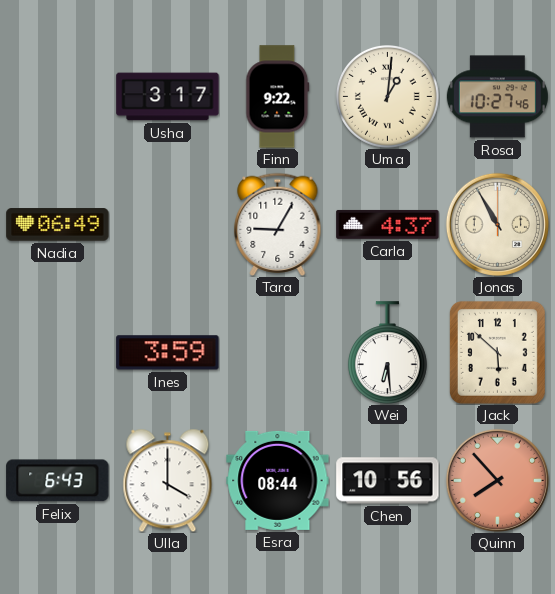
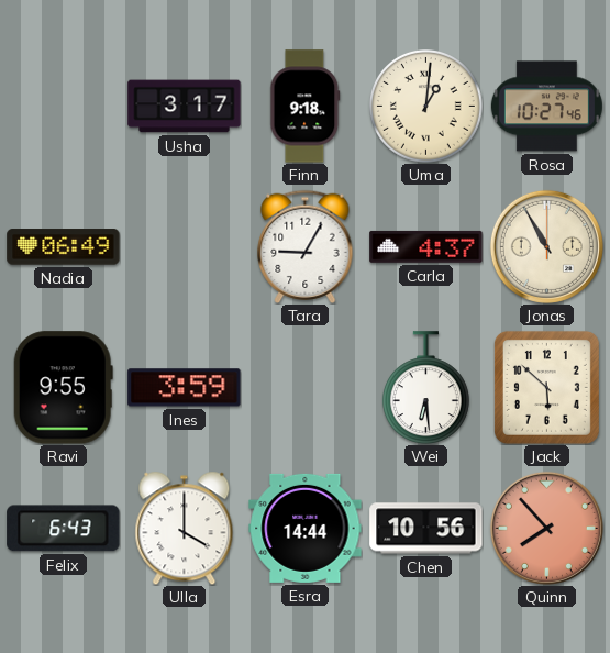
Finn: 9:22 -> 9:18 (306, 107)
Ravi: none -> 9:55 (63, 388)
Esra: 08:44 -> 14:44 (306, 528)
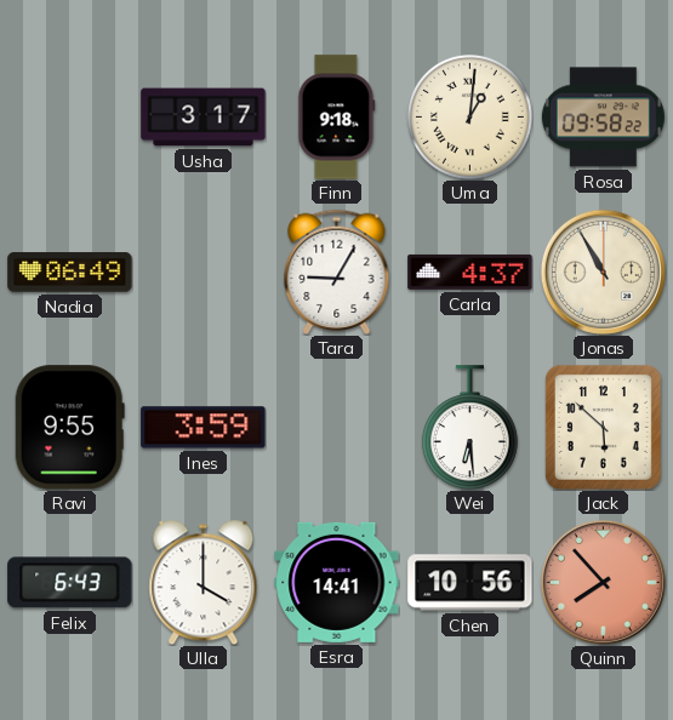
Rosa: 10:27 -> 09:58 (603, 118)
Esra: 14:44 -> 14:41 (337, 582)
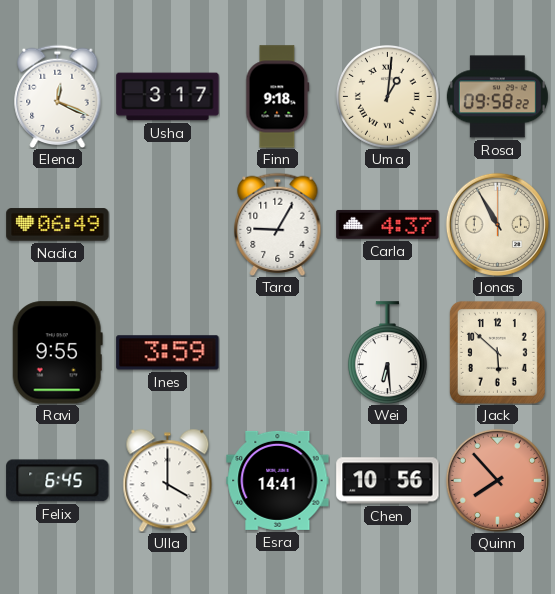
Elena: none -> 12:19 (58, 96)
Felix: 6:43 -> 6:45 (58, 481)
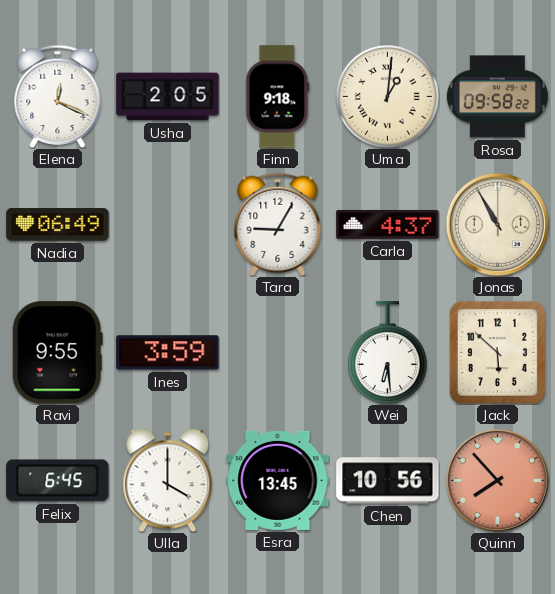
Usha: 3:17 -> 2:05 (168, 97)
Esra: 14:41 -> 13:45 (278, 480)
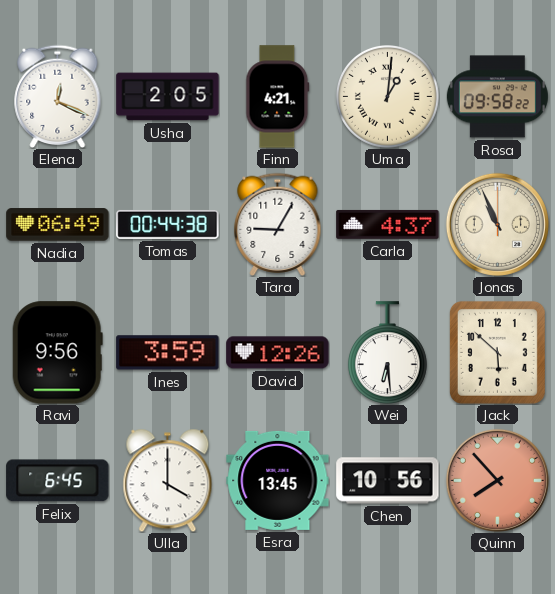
Finn: 9:18 -> 4:21 (278, 97)
Tomas: none -> 00:44 (168, 224)
Jonas: 10:55 -> 10:56 (497, 224)
Ravi: 9:55 -> 9:56 (57, 353)
David: none -> 12:26 (278, 353)
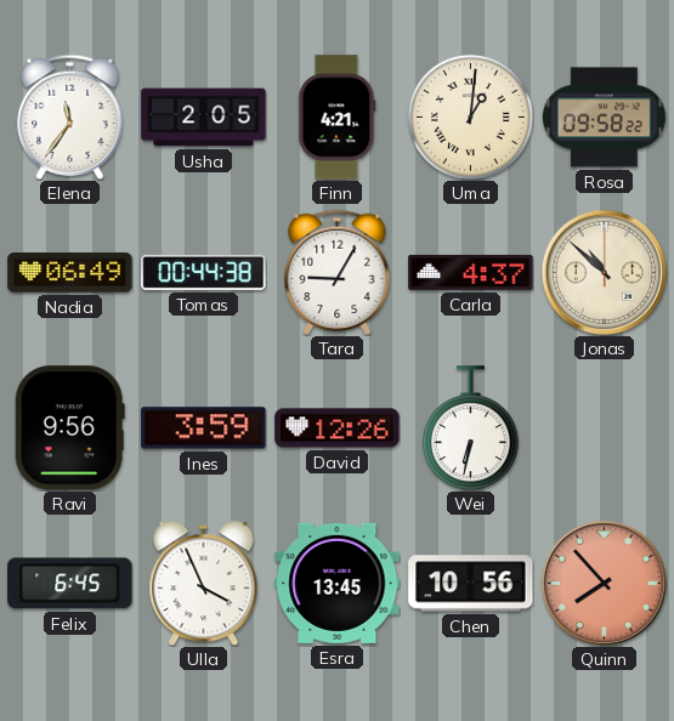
Elena: 12:19 -> 11:36 (70, 117)
Jonas: 10:56 -> 10:52 (604, 272)
Wei: 6:29 -> 6:32 (470, 427)
Jack: 5:52 -> none (497, 352)
Ulla: 4:00 -> 3:56 (204, 583)
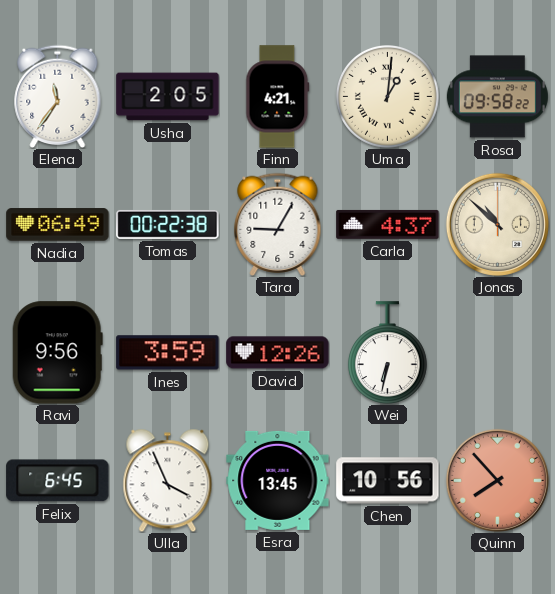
Tomas: 00:44 -> 00:22 (168, 224)
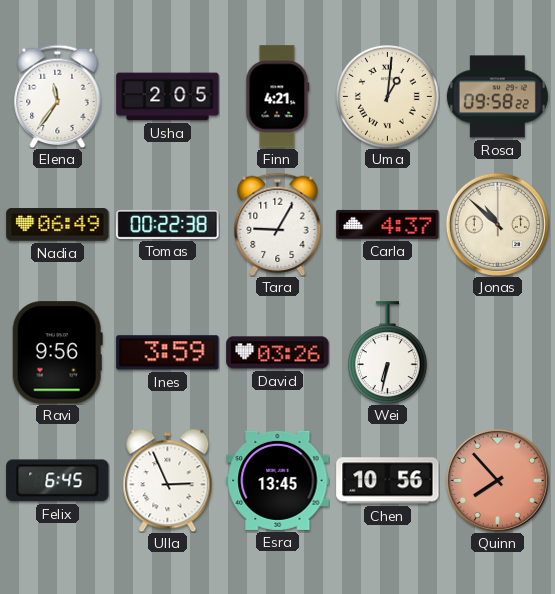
David: 12:26 -> 03:26 (278, 353)
Ulla: 3:56 -> 2:56 (168, 480)
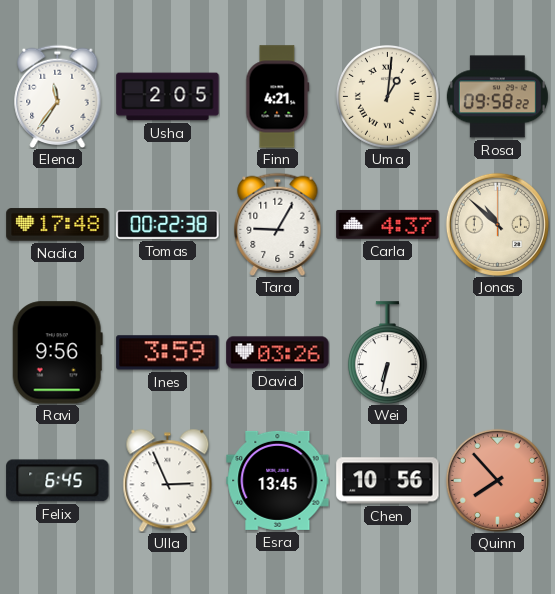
Nadia: 06:49 -> 17:48 (58, 225)
